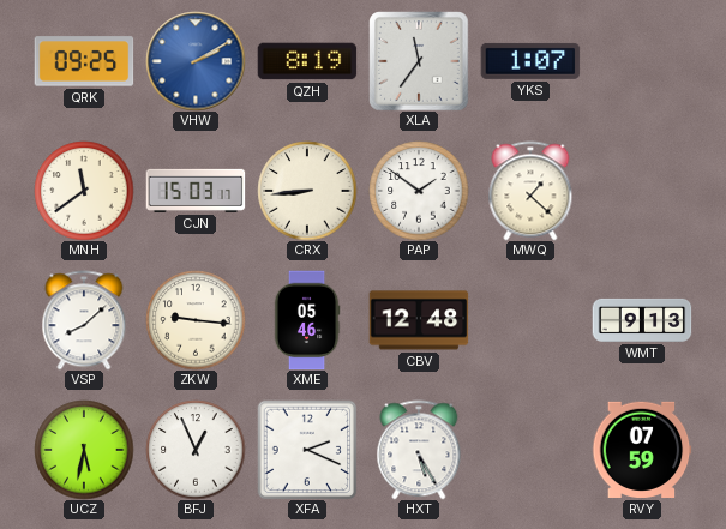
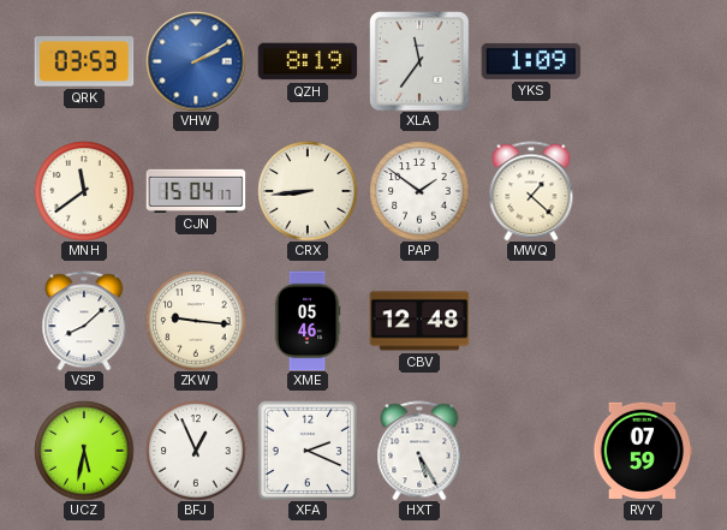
QRK: 09:25 -> 03:53 (84, 61)
YKS: 1:07 -> 1:09 (531, 61)
CJN: 15:03 -> 15:04 (196, 191)
WMT: 9:13 -> none (642, 320)
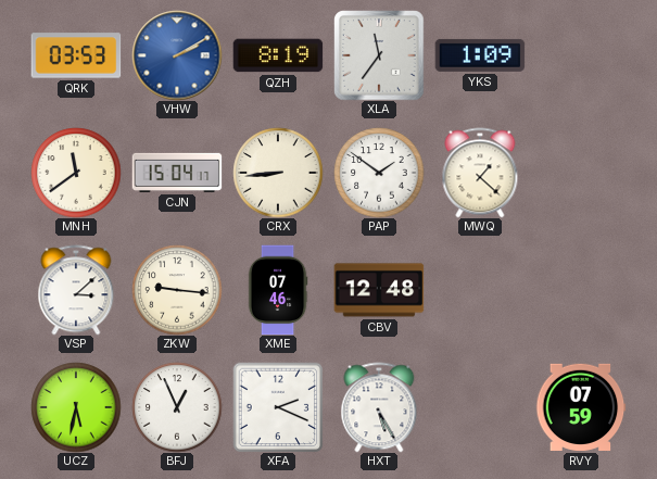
VSP: 8:08 -> 3:08 (76, 290)
XME: 05:46 -> 07:46 (278, 290)
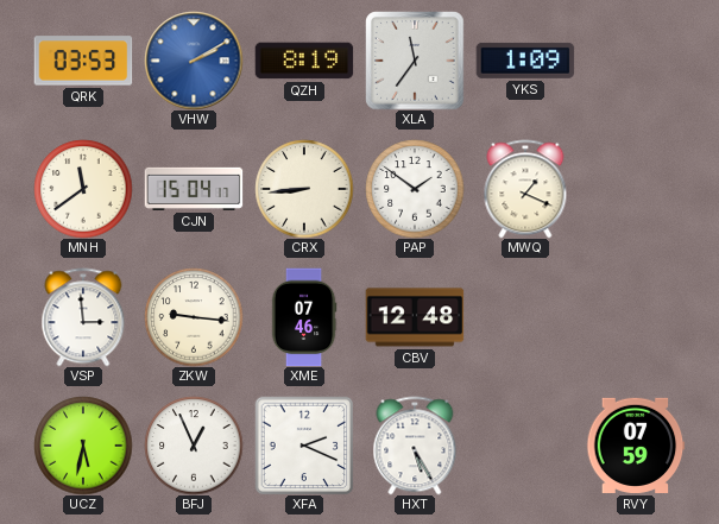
MWQ: 1:22 -> 1:19 (525, 189)
VSP: 3:08 -> 2:59 (83, 317)
